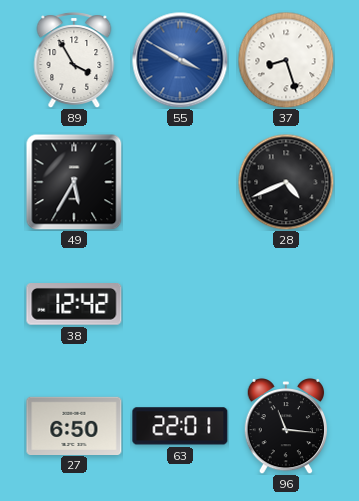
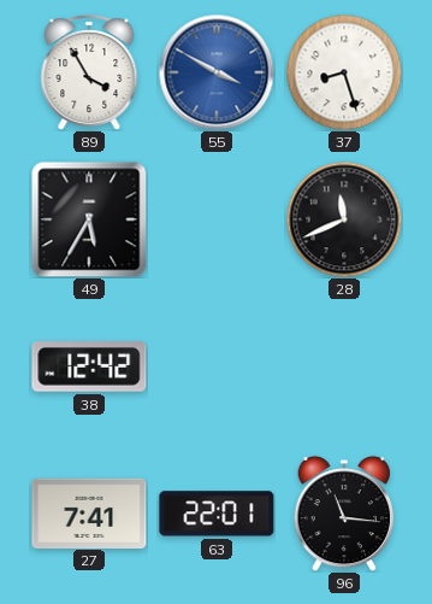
28: 4:41 -> 11:41 (344, 219)
27: 6:50 -> 7:41 (89, 512)
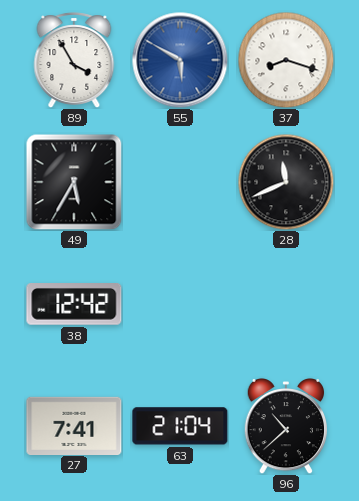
55: 3:50 -> 5:50 (180, 60)
37: 8:27 -> 8:18 (286, 60)
63: 22:01 -> 21:04 (180, 426)
96: 11:16 -> 10:38 (285, 426)
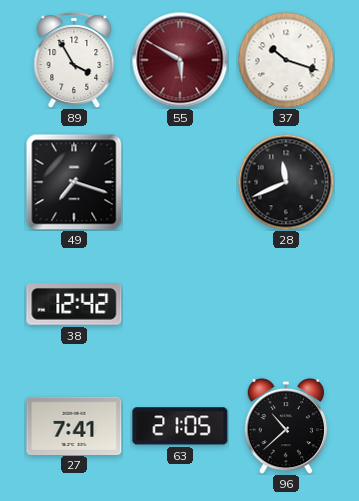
55 dial: blue -> burgundy (180, 60)
37: 8:18 -> 10:18 (286, 60)
49: 5:35 -> 7:18 (74, 182)
63: 21:04 -> 21:05 (180, 426)
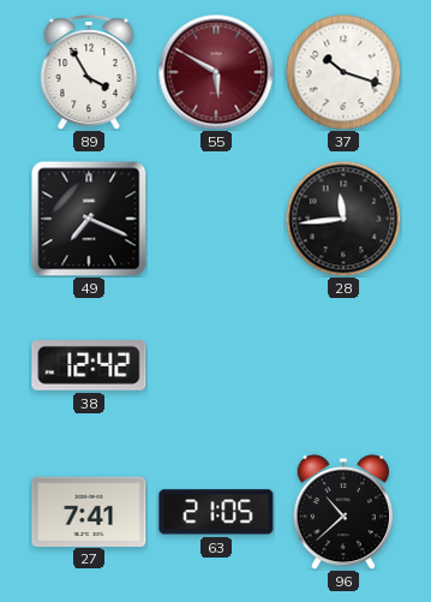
49: 7:18 -> 7:19 (89, 219)
28: 11:41 -> 11:44 (343, 219)
